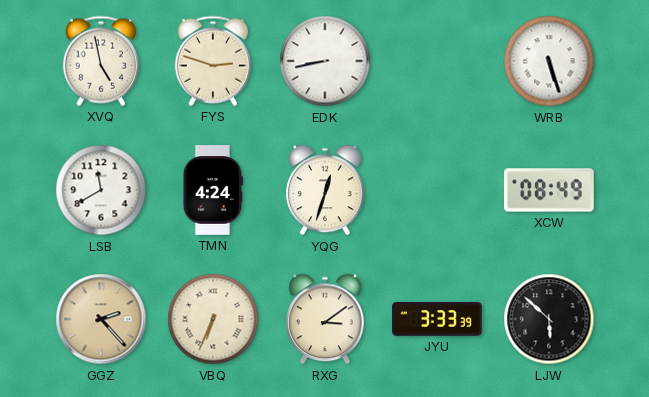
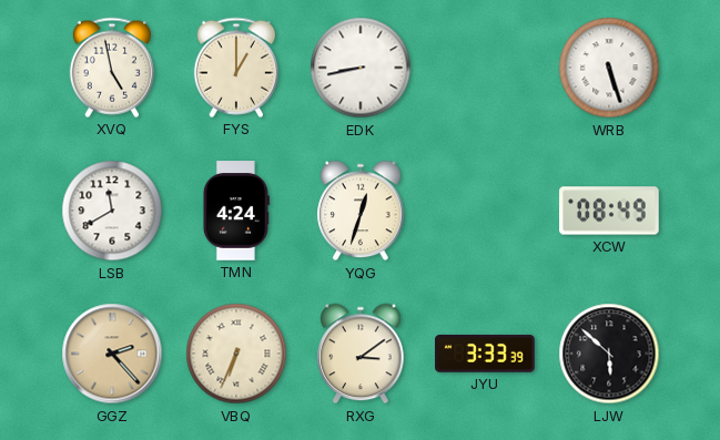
FYS: 2:48 -> 1:00 (235, 68)
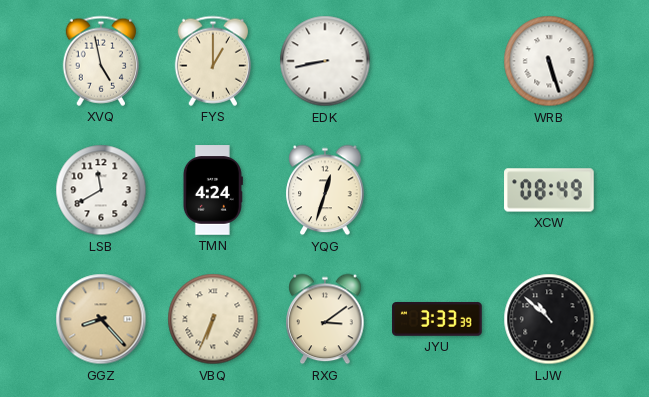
GGZ: 2:23 -> 8:23 (101, 319)
LJW: 5:52 -> 10:52 (549, 319)
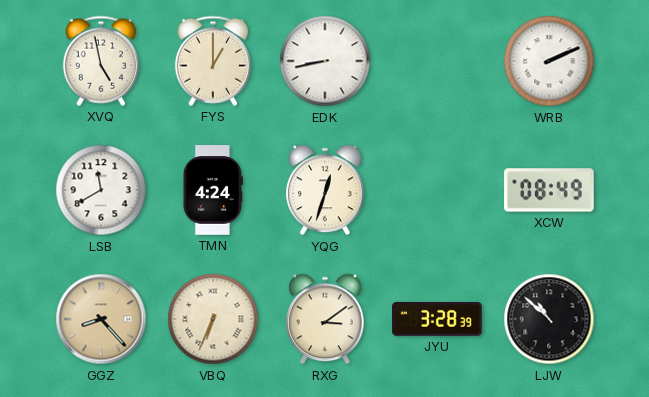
WRB: 5:27 -> 2:11 (549, 61)
JYU: 3:33 -> 3:28 (437, 320)
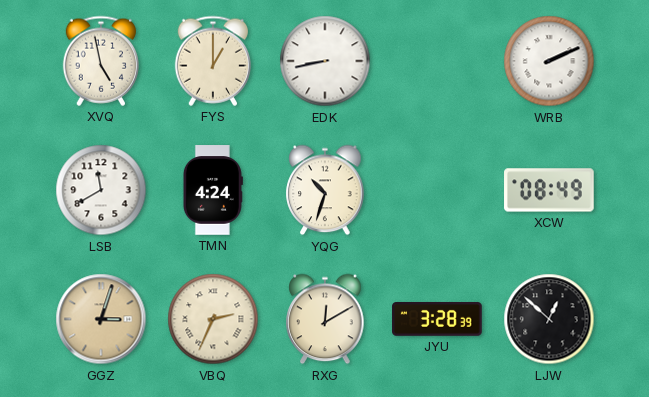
YQG: 12:33 -> 10:33 (325, 190)
GGZ: 8:23 -> 3:03 (101, 319)
VBQ: 6:34 -> 2:34 (213, 319)
RXG: 3:09 -> 12:10 (325, 319)
LJW: 10:52 -> 12:52 (549, 319)
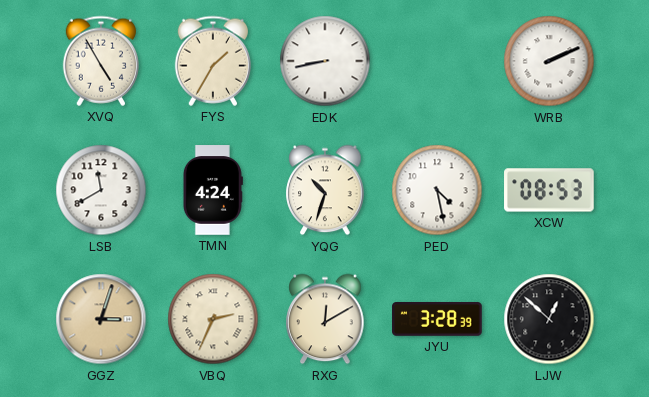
XVQ: 4:58 -> 4:55 (100, 61)
FYS: 1:00 -> 1:35 (212, 61)
PED: none -> 4:28 (437, 190)
XCW: 08:49 -> 08:53 (549, 190)
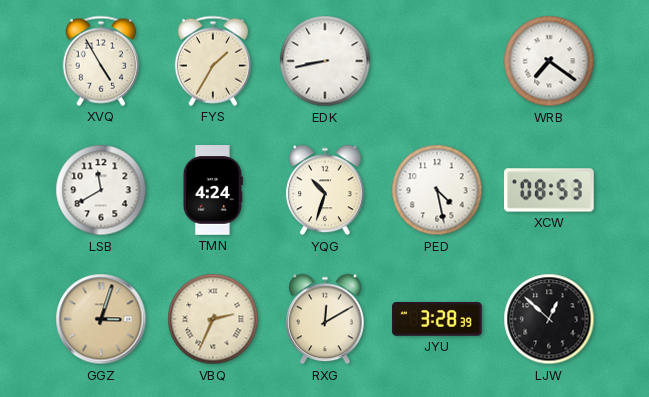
WRB: 2:11 -> 7:21 (549, 61)
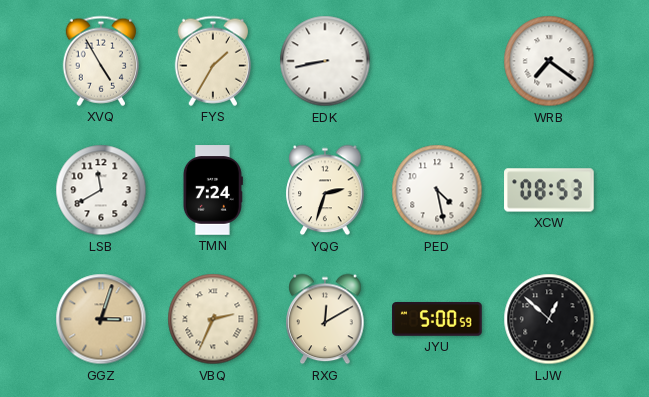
TMN: 4:24 -> 7:24 (212, 190)
YQG: 10:33 -> 2:33 (325, 190)
JYU: 3:28 -> 5:00 (437, 320)
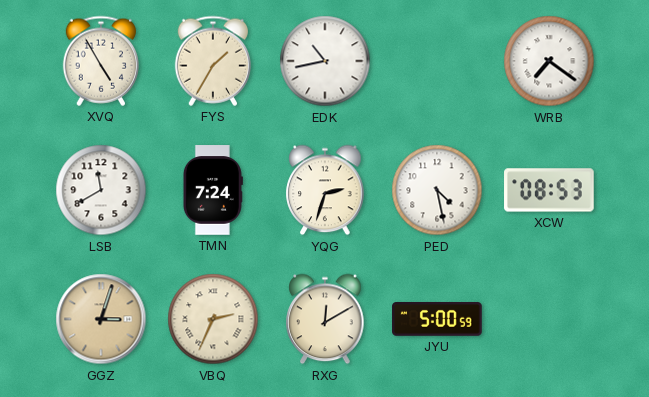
EDK: 8:43 -> 10:43 (325, 61)
LJW: 12:52 -> none (549, 319)
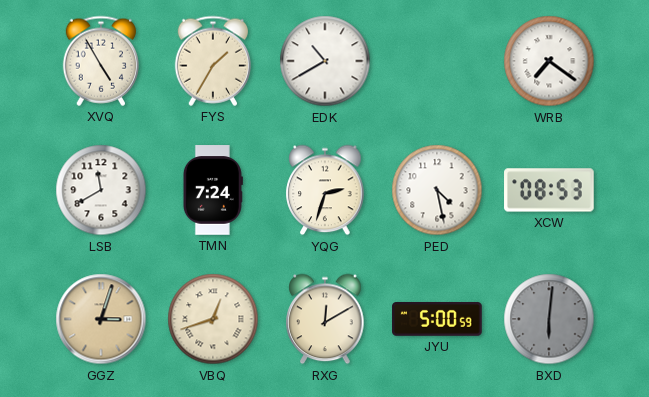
EDK: 10:43 -> 10:40 (325, 61)
VBQ: 2:34 -> 12:42 (213, 319)
BXD: none -> 6:01 (549, 319)
